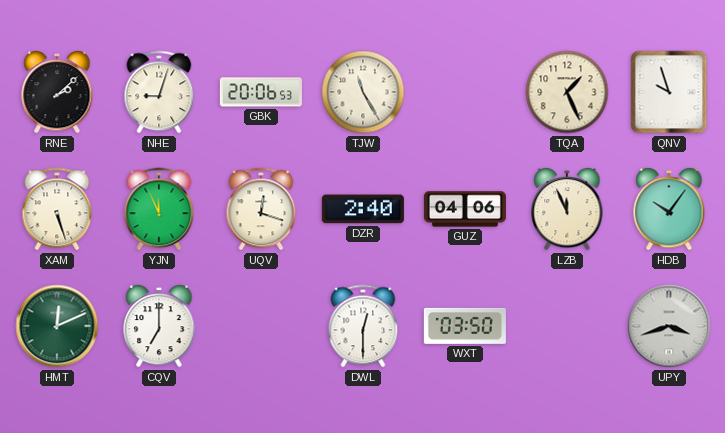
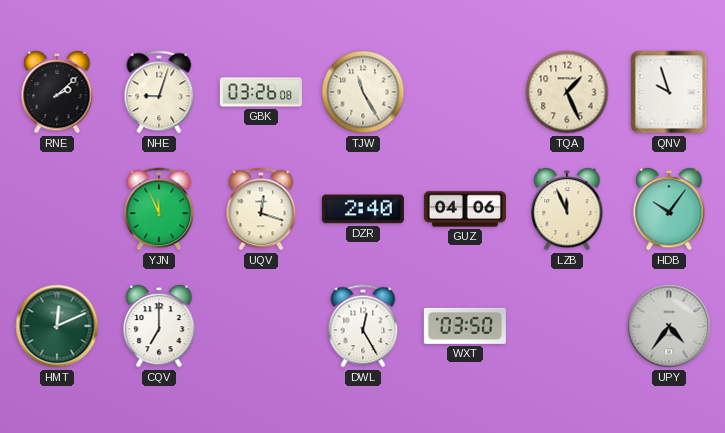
GBK: 20:06 -> 03:26 (261, 92)
XAM: 5:27 -> none (57, 209)
DWL: 12:30 -> 12:25 (363, 326)
UPY: 3:42 -> 4:36 (669, 326)
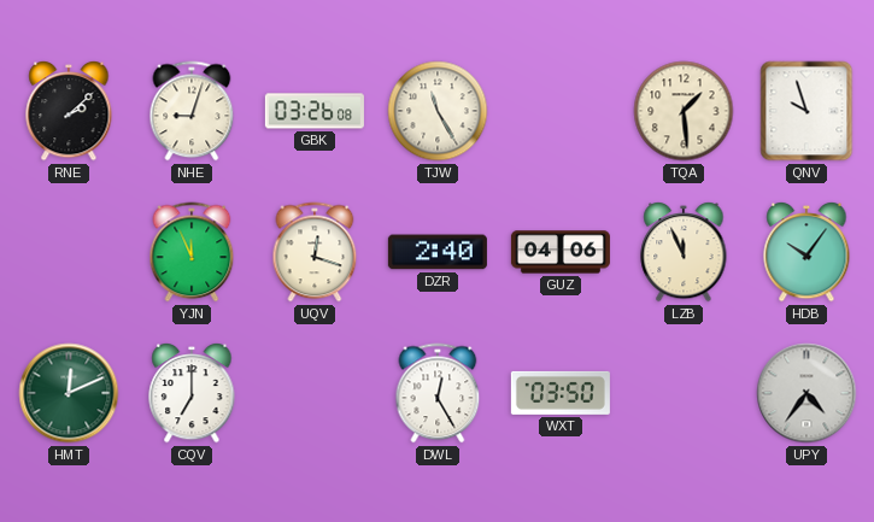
TQA: 1:26 -> 1:29 (684, 111)
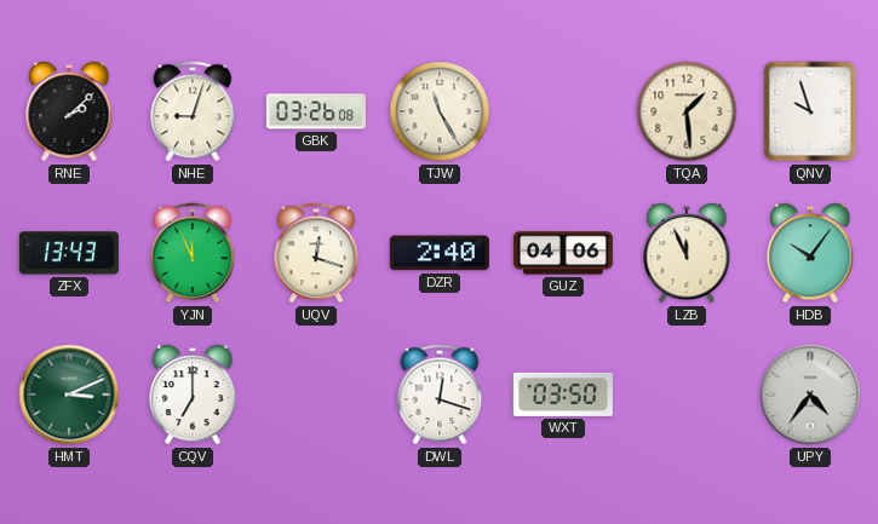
ZFX: none -> 13:43 (69, 253)
HMT: 12:11 -> 3:11 (69, 395)
DWL: 12:25 -> 12:18 (440, 395)
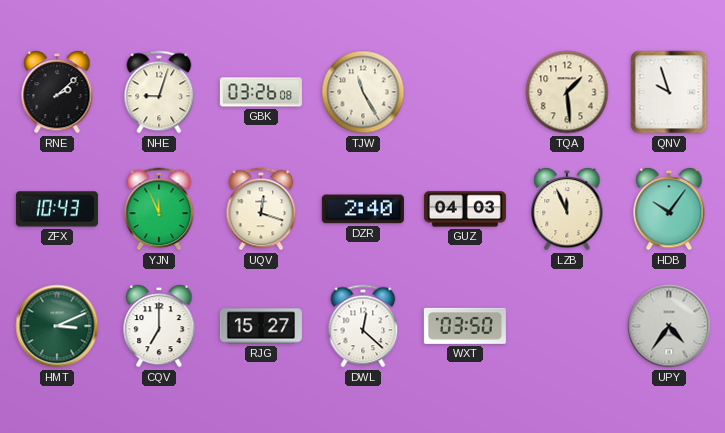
ZFX: 13:43 -> 10:43 (57, 209)
GUZ: 04:06 -> 04:03 (465, 209)
RJG: none -> 15:27 (261, 326)
DWL: 12:18 -> 12:22 (363, 326)
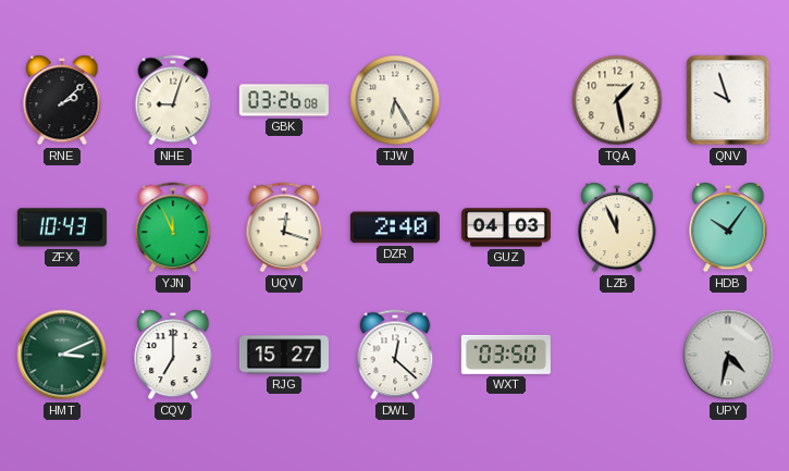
TJW: 11:25 -> 6:25 (395, 100)
TQA: 1:29 -> 1:28 (617, 100)
UPY: 4:36 -> 4:32 (728, 355)
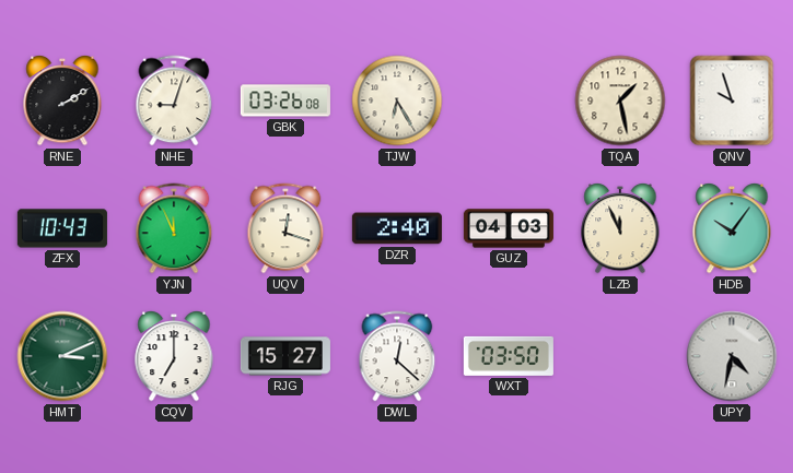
RNE: 2:08 -> 2:10 (62, 100)
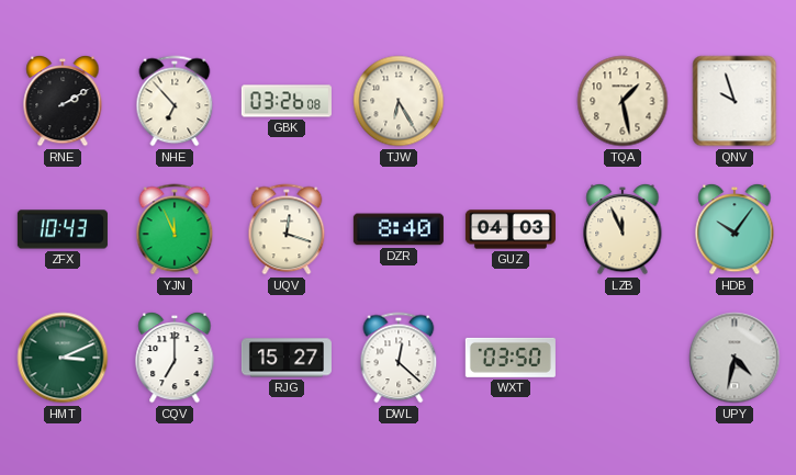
NHE: 9:03 -> 6:53 (175, 101)
DZR: 2:40 -> 8:40 (399, 229)
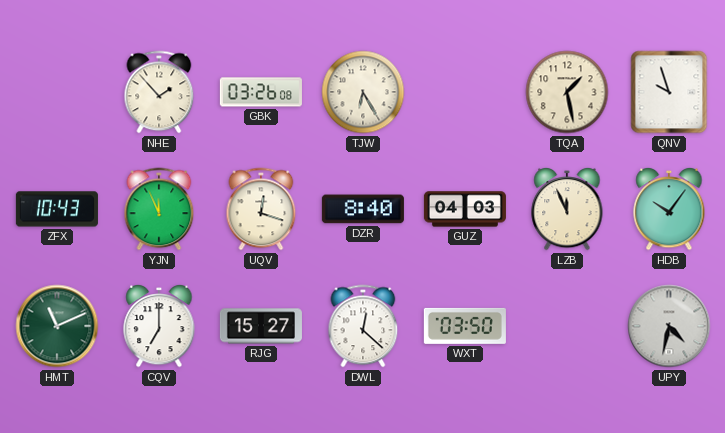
RNE: 2:10 -> none (63, 101)
NHE: 6:53 -> 1:53 (159, 92)
HMT: 3:11 -> 11:11 (57, 326)
